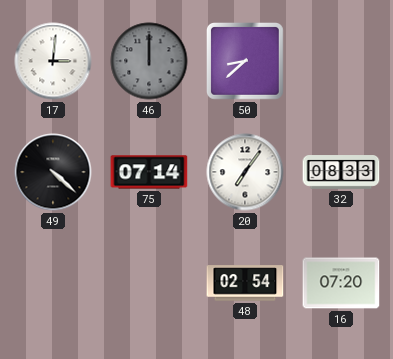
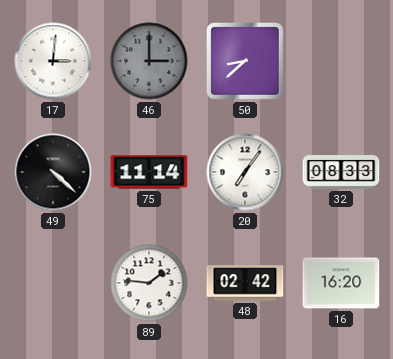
46: 12:00 -> 3:00 (149, 61)
75: 07:14 -> 11:14 (149, 172)
89: none -> 1:46 (149, 283)
48: 02:54 -> 02:42 (245, 283)
16: 07:20 -> 16:20 (341, 283)
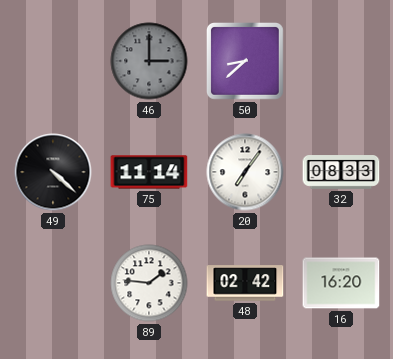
17: 3:01 -> none (53, 61)
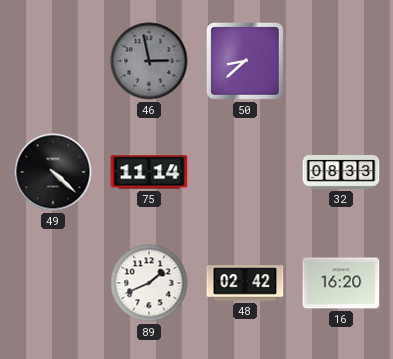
46: 3:00 -> 2:58 (149, 61)
20: 7:06 -> none (245, 172)
89: 1:46 -> 1:41 (149, 283)
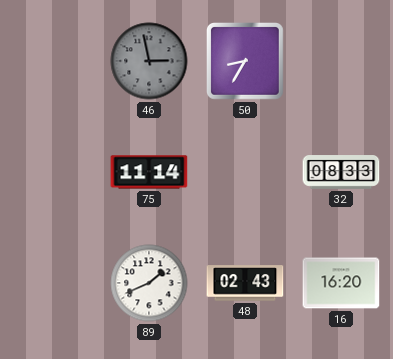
50: 8:38 -> 8:35 (246, 62)
49: 4:22 -> none (53, 172)
48: 02:42 -> 02:43 (245, 283)
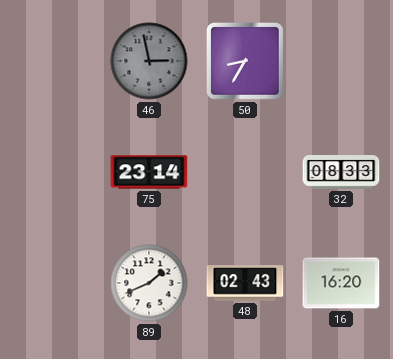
75: 11:14 -> 23:14 (149, 172)
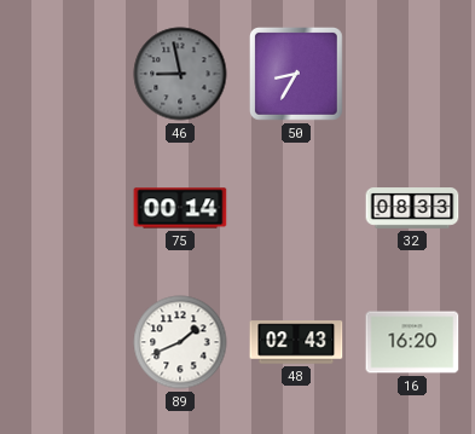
46: 2:58 -> 8:58 (180, 74)
75: 23:14 -> 00:14 (180, 208)
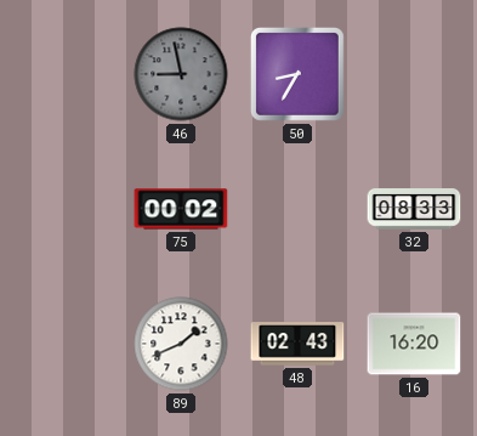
75: 00:14 -> 00:02 (181, 209)
